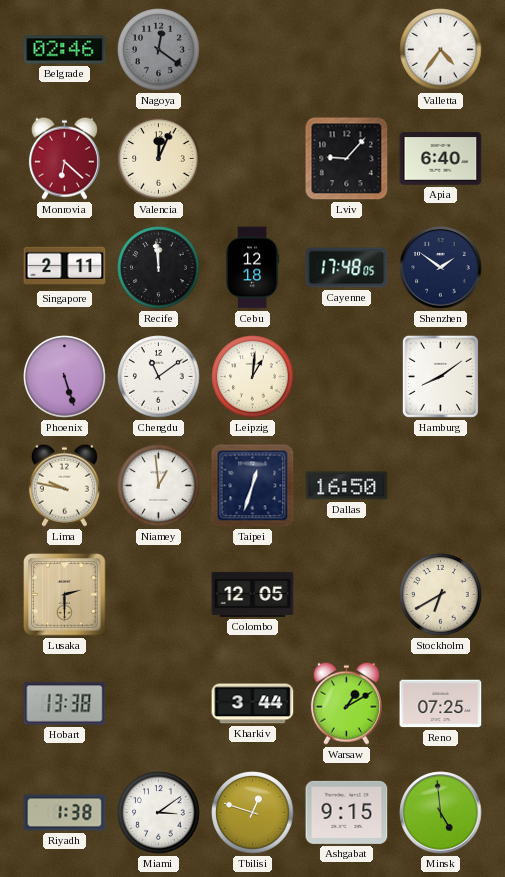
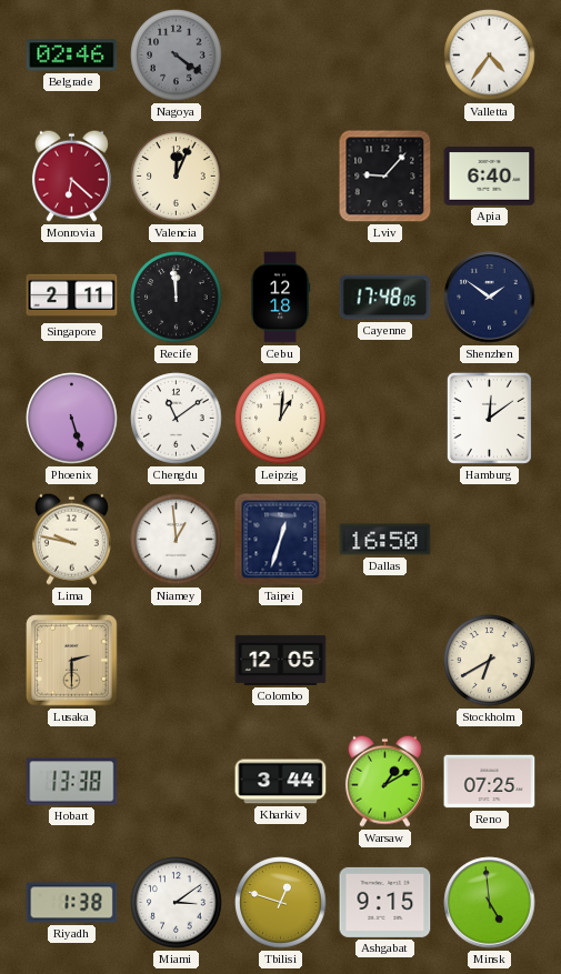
Nagoya: 12:21 -> 4:21 (177, 56)
Hamburg: 8:09 -> 12:09 (489, 418)
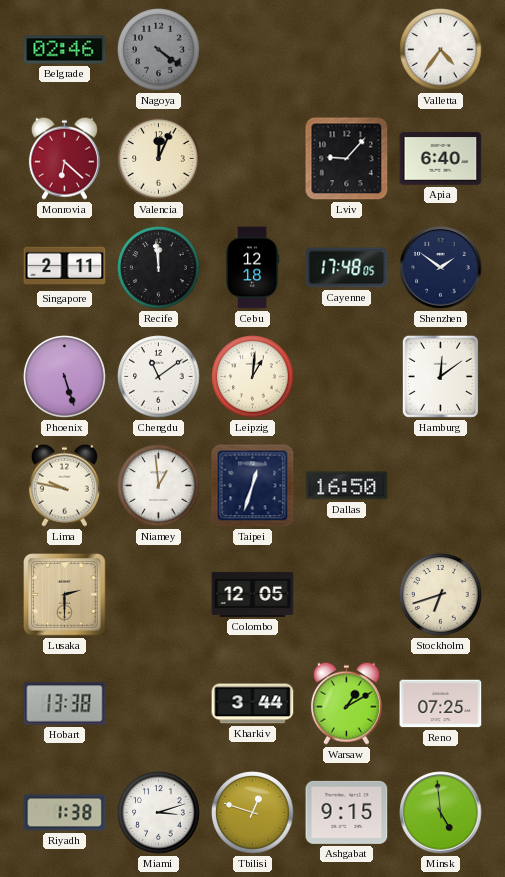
Stockholm: 6:40 -> 6:42 (441, 595)
Miami: 3:09 -> 3:12 (159, 813)
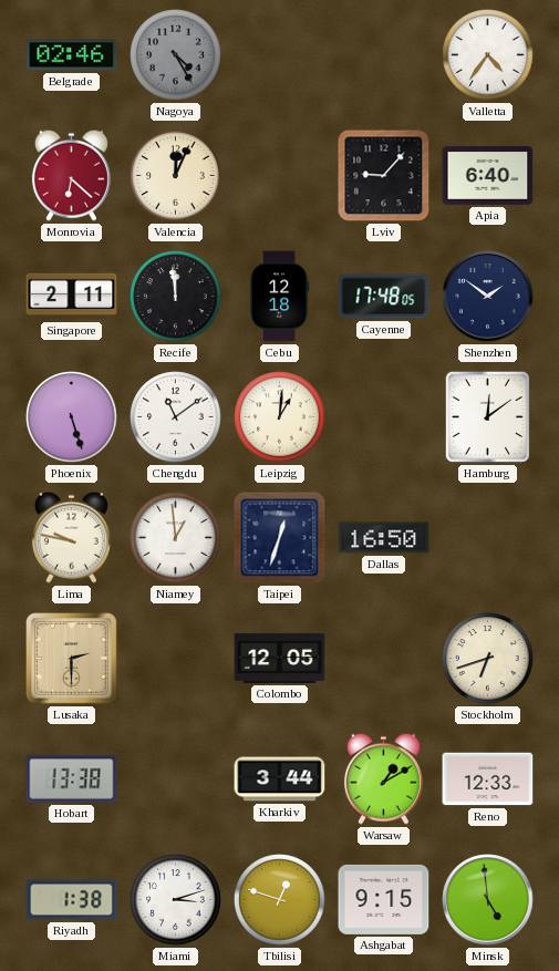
Nagoya: 4:21 -> 4:25 (176, 55)
Reno: 07:25 -> 12:33 (488, 779)
